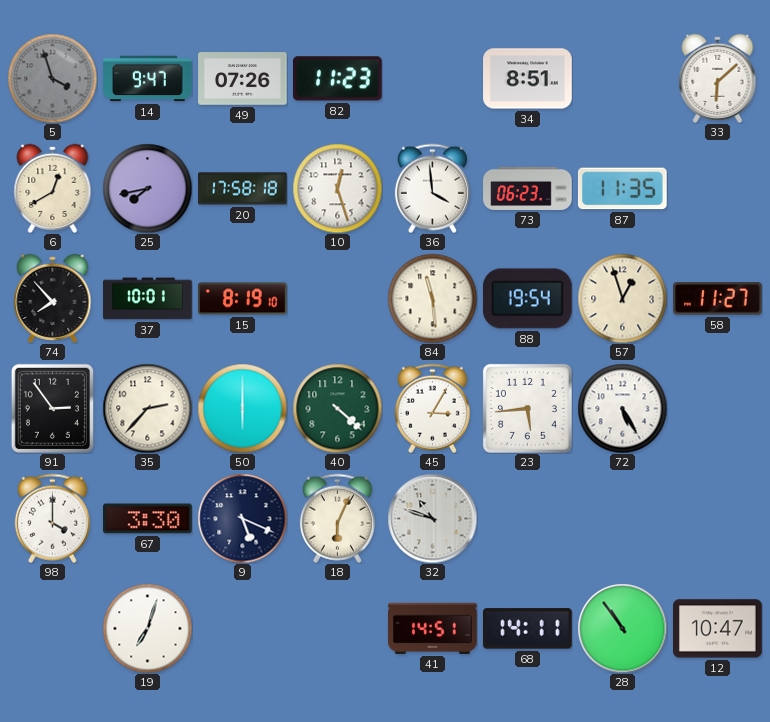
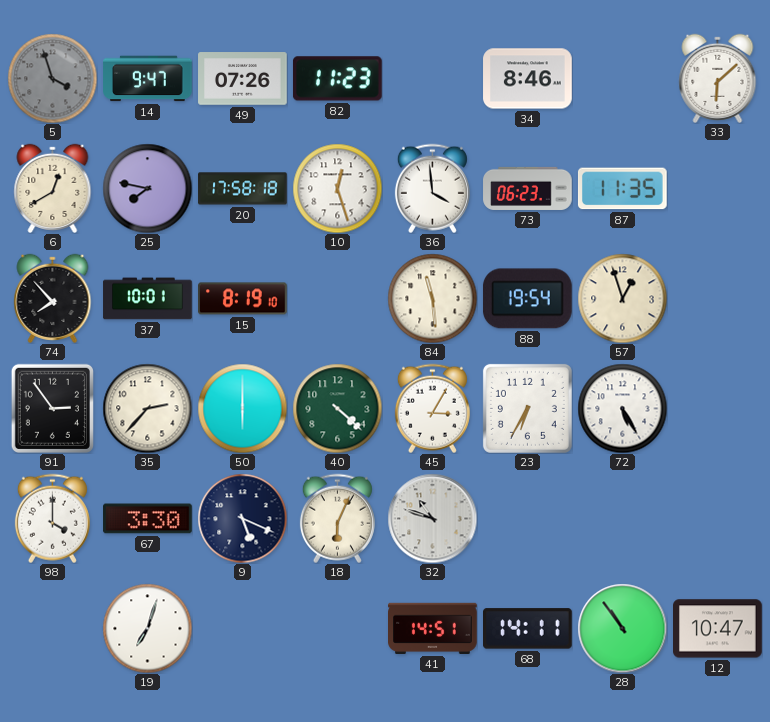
34: 8:51 -> 8:46 (528, 79)
25: 7:43 -> 7:47 (147, 188)
58: 11:27 -> none (718, 299)
23: 5:44 -> 6:35 (527, 408)
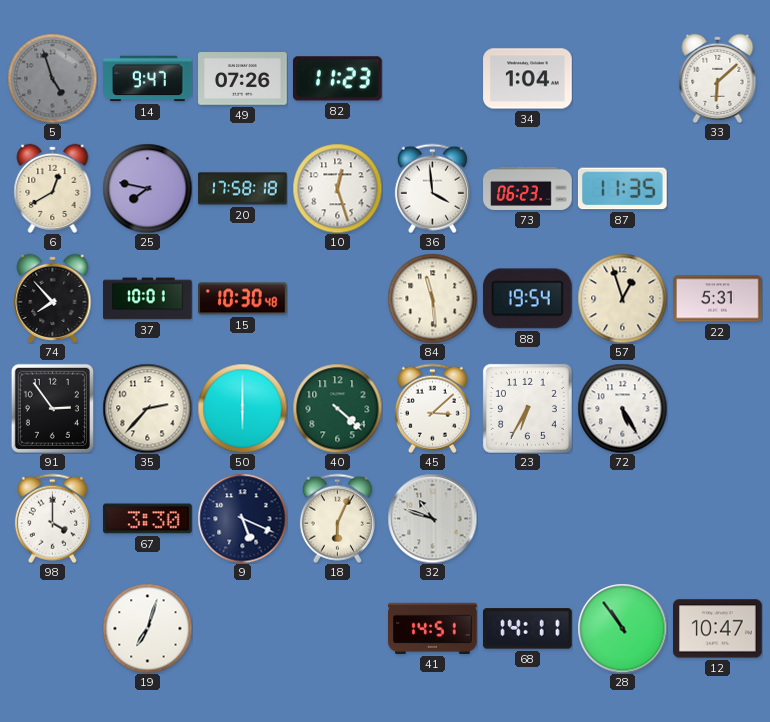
5: 3:57 -> 4:57 (52, 78)
34: 8:46 -> 1:04 (528, 79)
15: 8:19 -> 10:30 (243, 299)
22: none -> 5:31 (718, 299)
45: 3:05 -> 3:08 (432, 408)
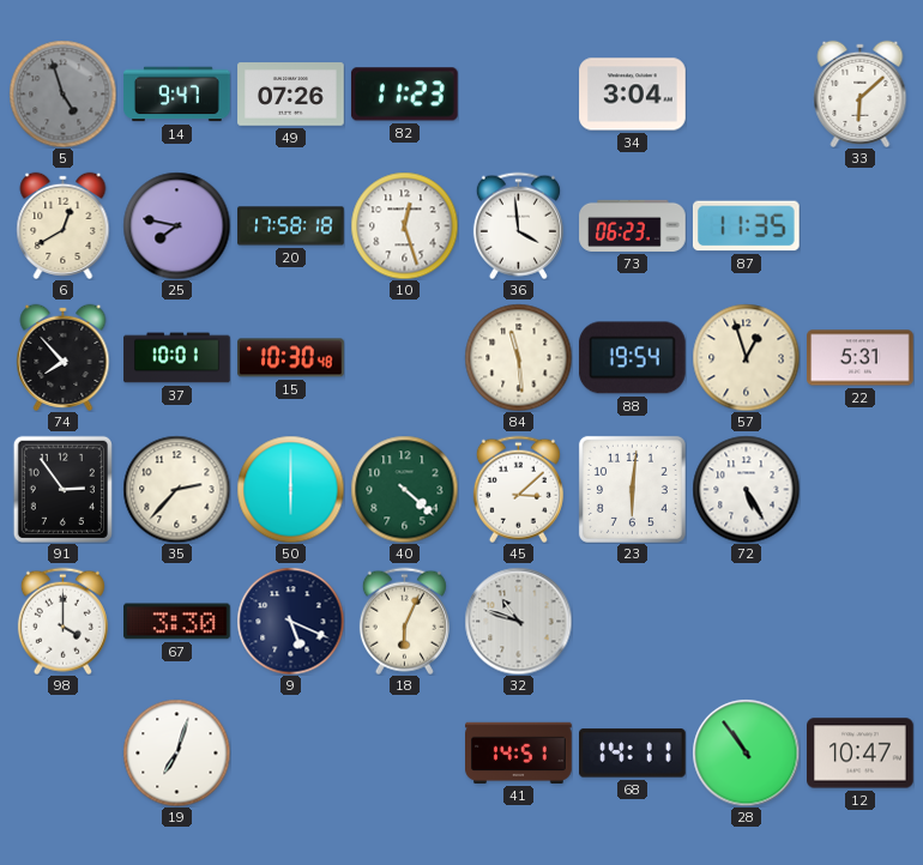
34: 1:04 -> 3:04 (633, 95)
23: 6:35 -> 6:01 (632, 489)
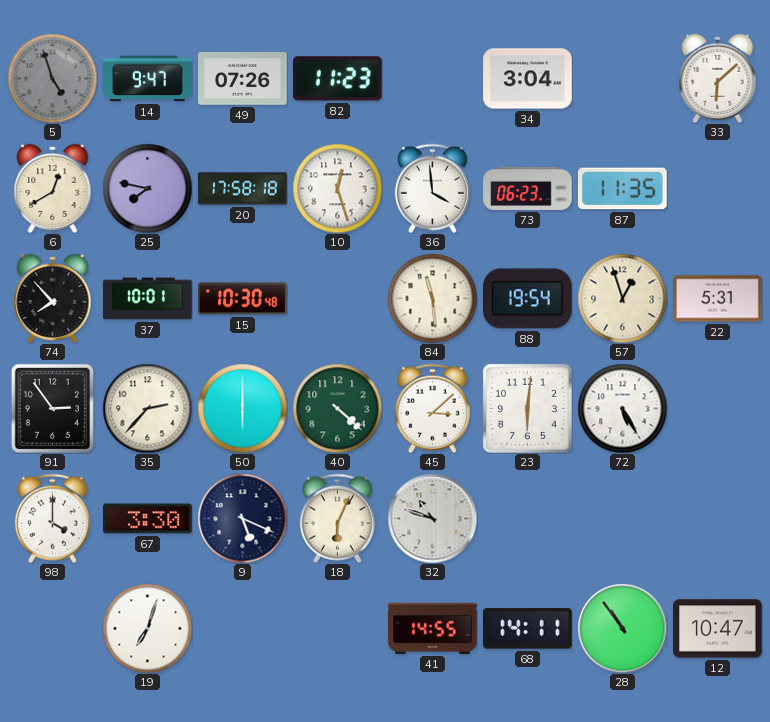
41: 14:51 -> 14:55 (433, 628)
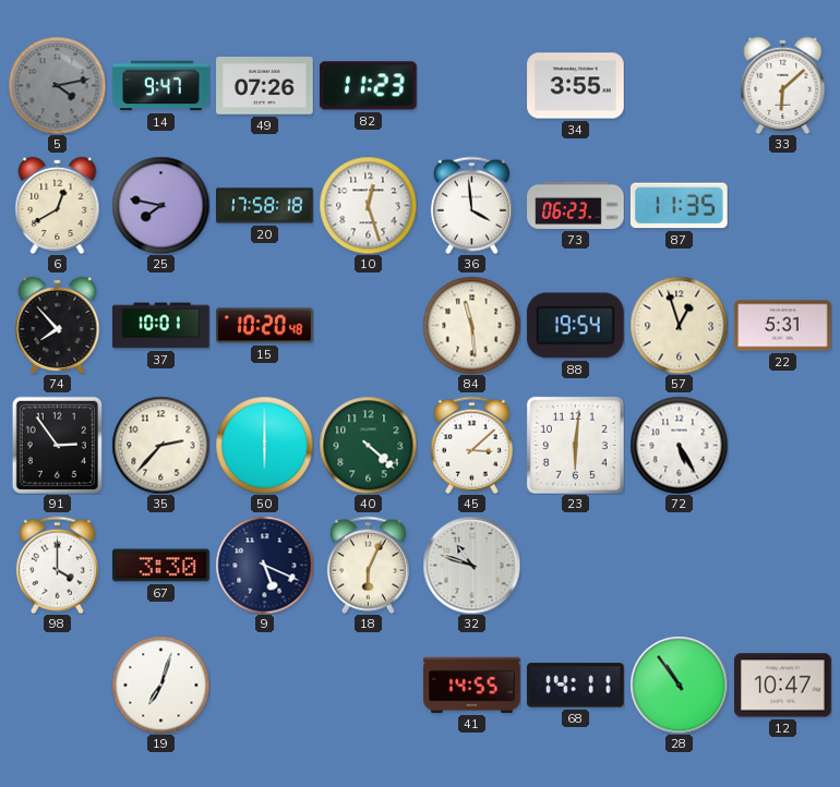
5: 4:57 -> 4:13 (57, 85)
34: 3:04 -> 3:55 (576, 86)
15: 10:30 -> 10:20 (265, 326)
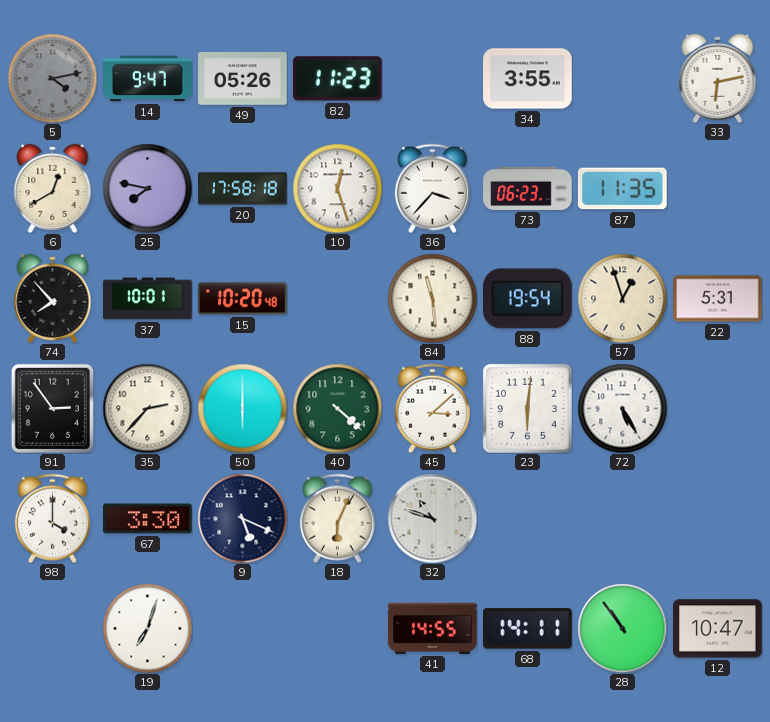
49: 07:26 -> 05:26 (243, 79)
33: 6:08 -> 6:13 (718, 78)
36: 3:59 -> 3:37 (432, 188)
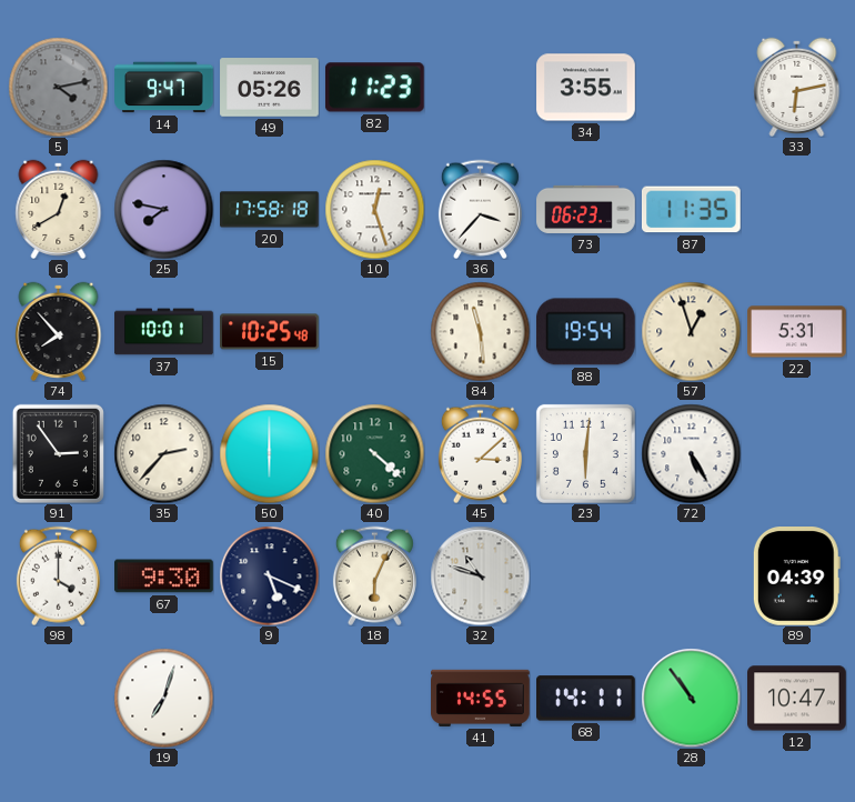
15: 10:20 -> 10:25 (270, 332)
67: 3:30 -> 9:30 (164, 577)
89: none -> 04:39 (796, 577)
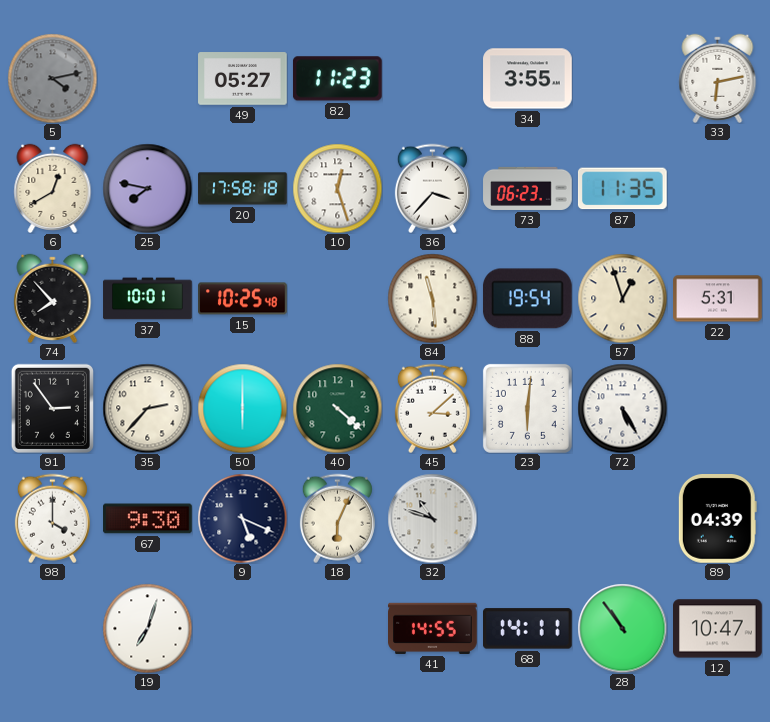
14: 9:47 -> none (164, 88)
49: 05:26 -> 05:27 (243, 79)
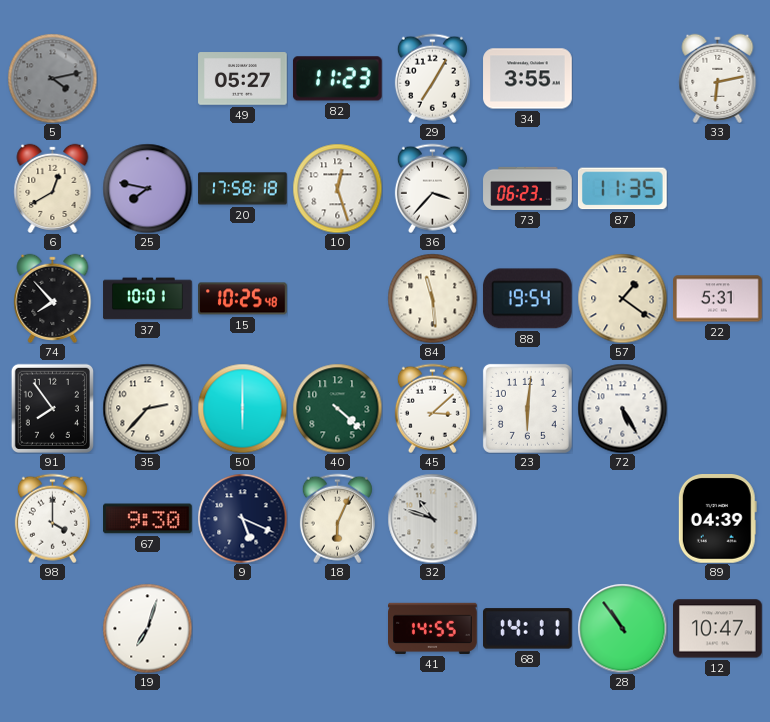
29: none -> 7:05 (432, 78)
57: 12:57 -> 1:21 (622, 298)
91: 2:54 -> 7:54 (52, 408)
